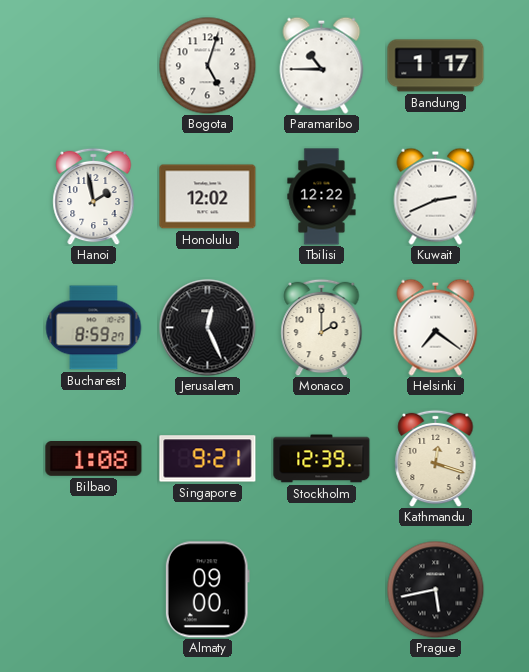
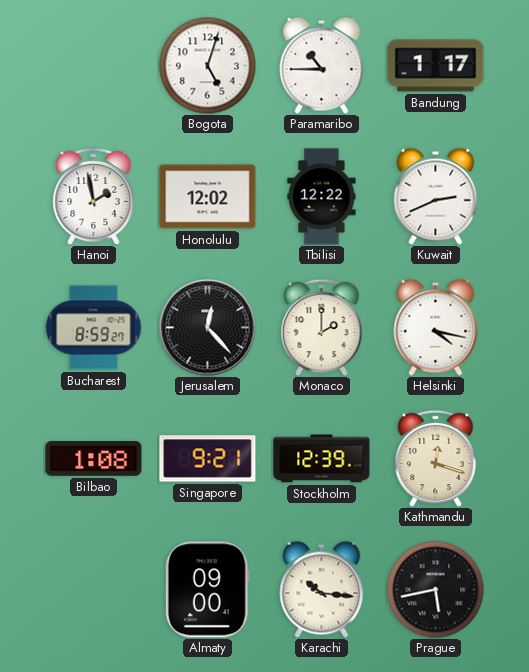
Jerusalem: 12:26 -> 12:23 (208, 328)
Helsinki: 7:21 -> 4:17 (436, 327)
Karachi: none -> 10:16 (322, 589)
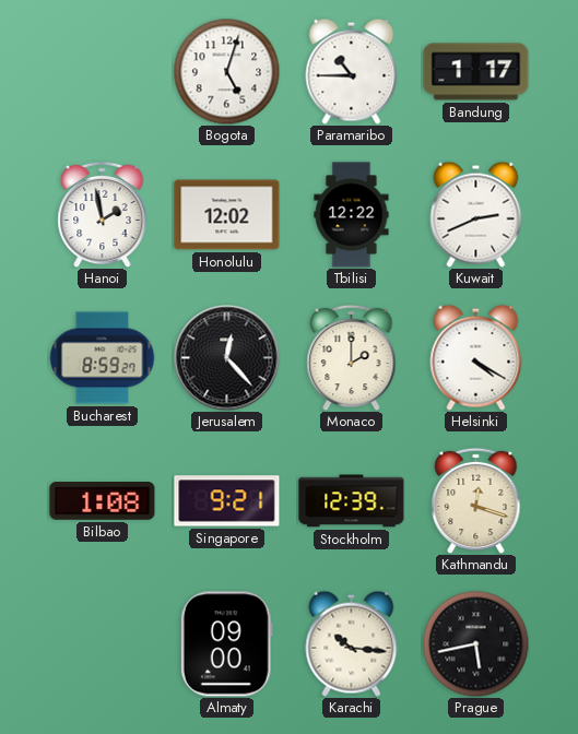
Helsinki: 4:17 -> 4:20 (476, 357)
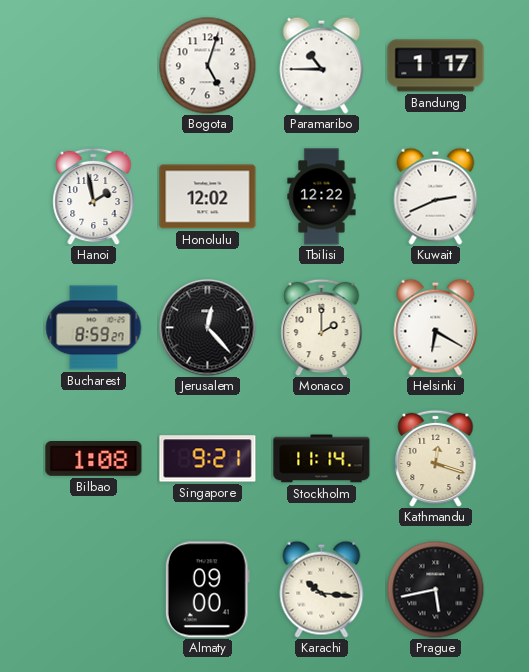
Helsinki: 4:20 -> 6:20 (436, 327)
Stockholm: 12:39 -> 11:14 (322, 459)
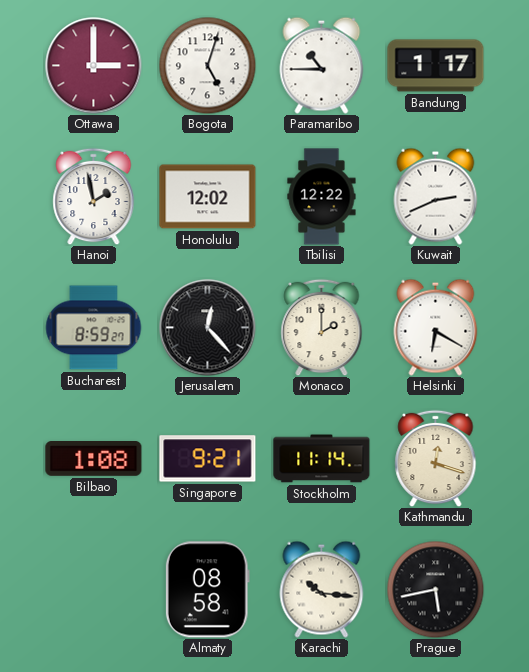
Ottawa: none -> 3:00 (94, 66)
Almaty: 09:00 -> 08:58 (207, 590)
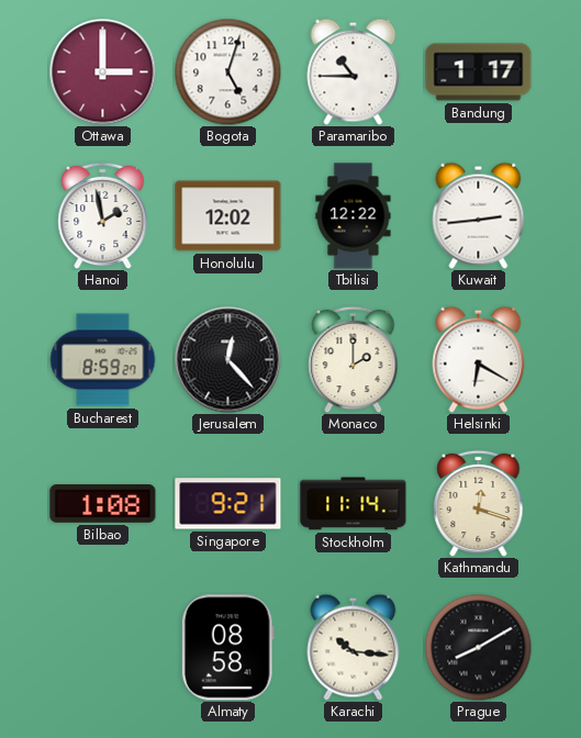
Kuwait: 2:41 -> 2:44 (479, 215)
Prague: 5:43 -> 8:10 (478, 647)
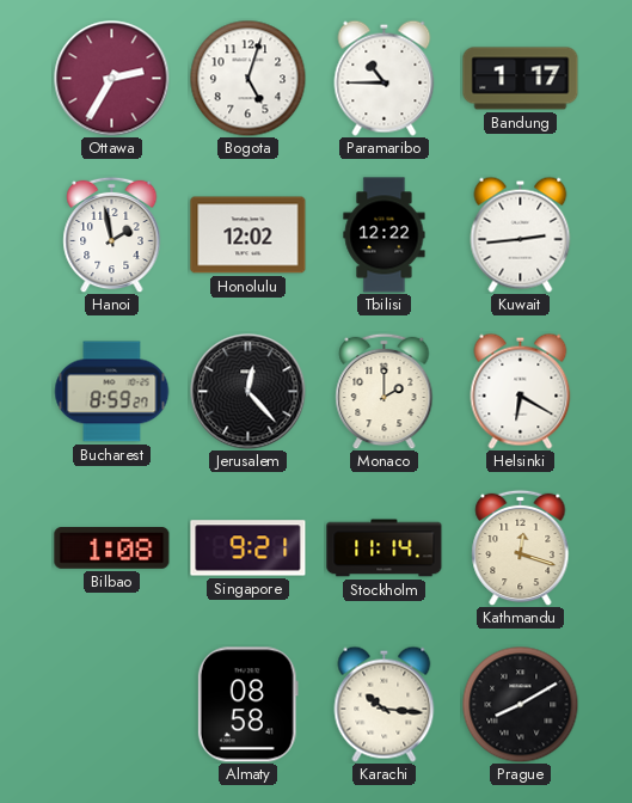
Ottawa: 3:00 -> 2:35 (112, 79)
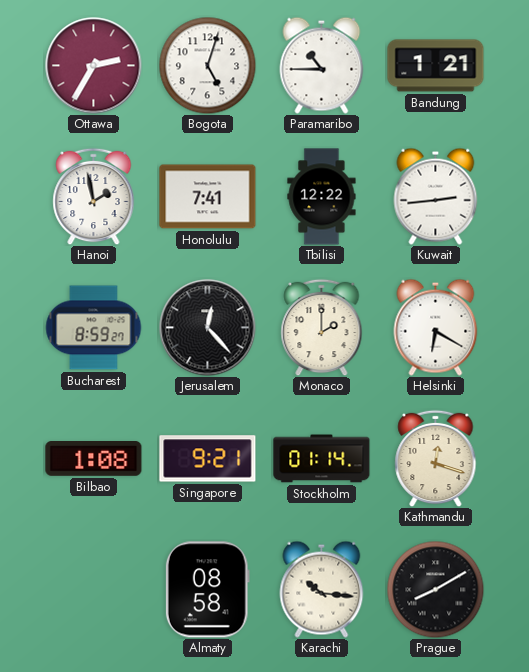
Bandung: 1:17 -> 1:21 (436, 66)
Honolulu: 12:02 -> 7:41 (208, 197)
Stockholm: 11:14 -> 01:14 (322, 459)
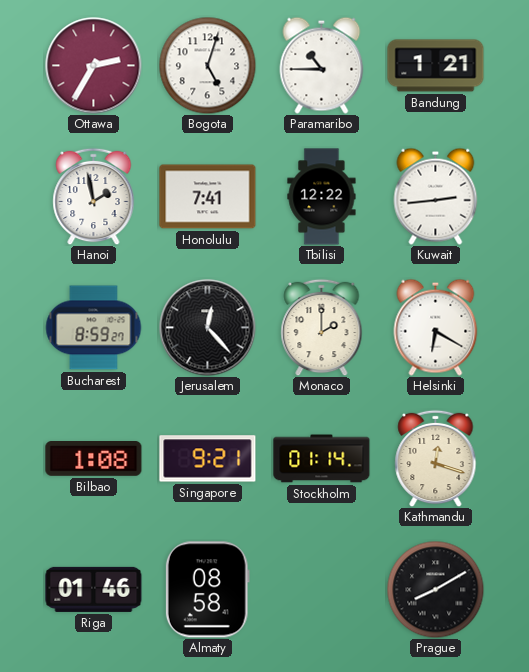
Riga: none -> 01:46 (94, 589)
Karachi: 10:16 -> none (322, 589)
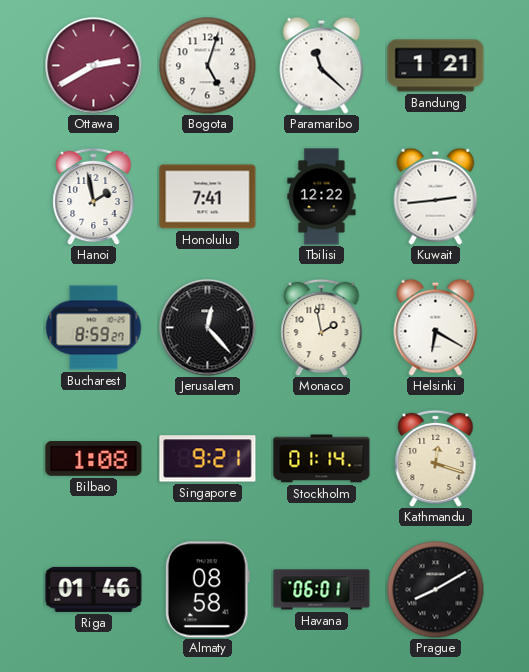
Ottawa: 2:35 -> 2:40 (94, 66)
Paramaribo: 10:45 -> 11:22 (322, 65)
Monaco: 2:00 -> 1:58 (322, 327)
Havana: none -> 06:01 (322, 590)
